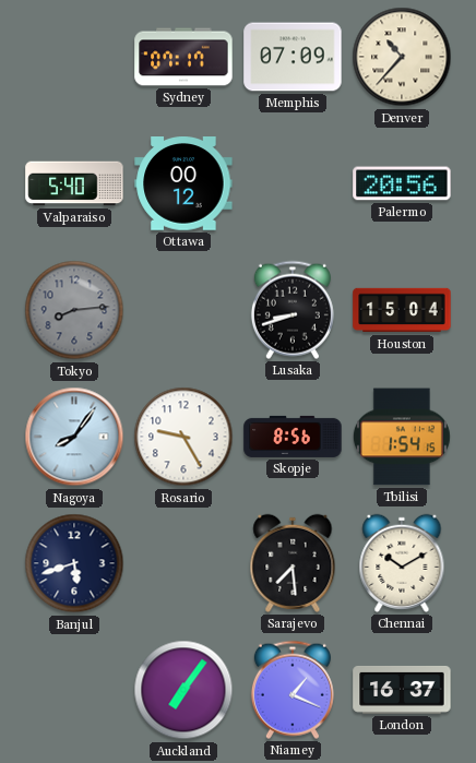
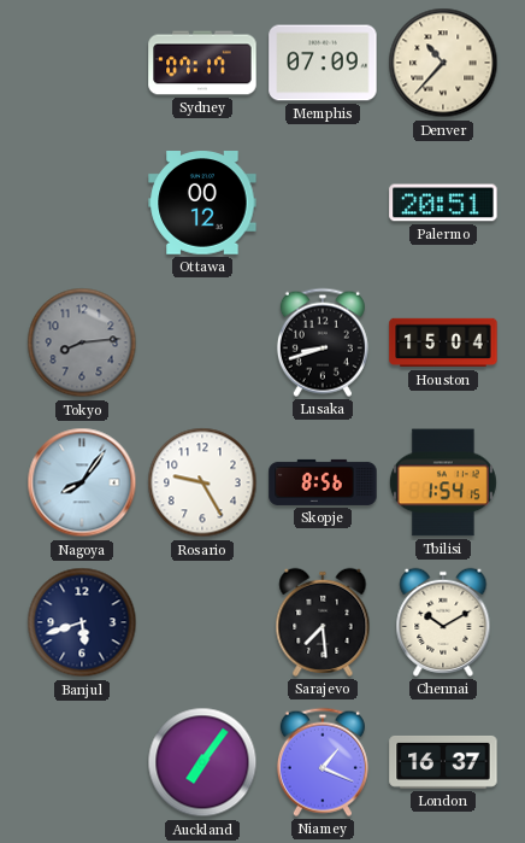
Valparaiso: 5:40 -> none (74, 183)
Palermo: 20:56 -> 20:51 (443, 203)
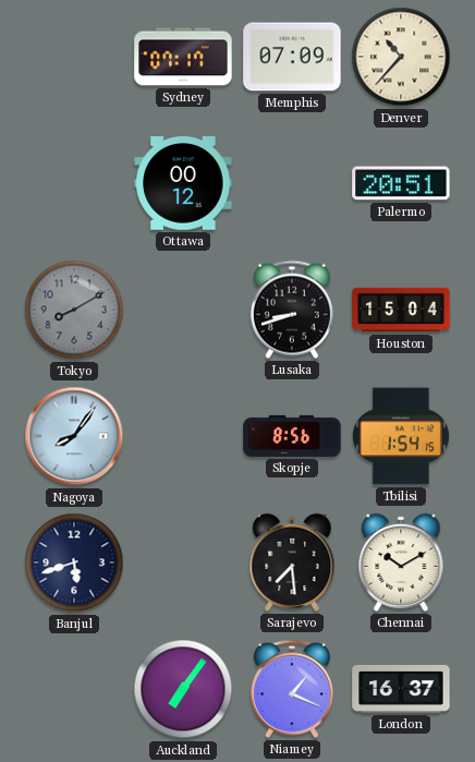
Tokyo: 8:14 -> 8:10 (74, 310)
Rosario: 9:25 -> none (202, 482)
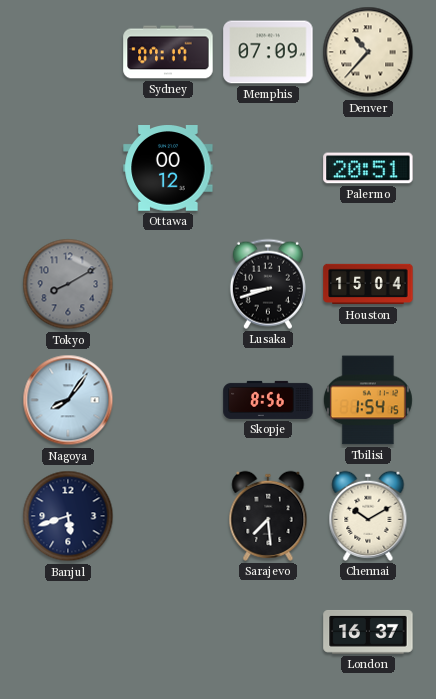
Auckland: 7:06 -> none (183, 689)
Niamey: 1:19 -> none (292, 689)
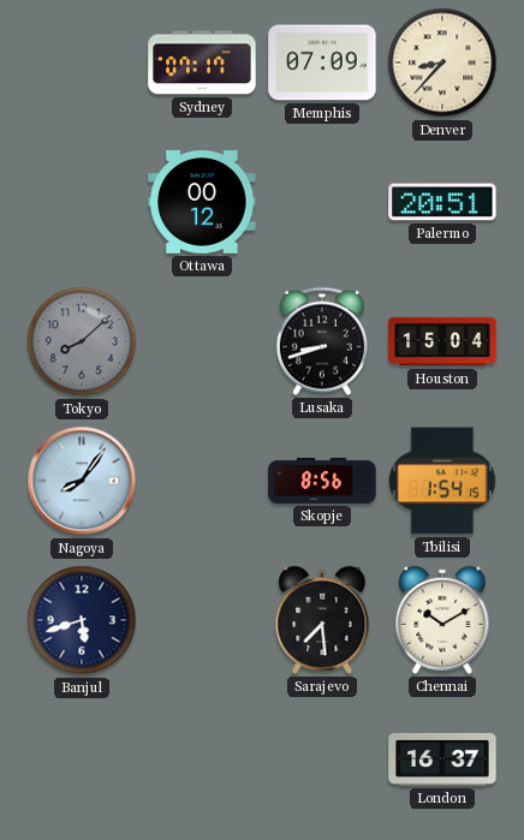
Denver: 10:37 -> 8:37 (442, 62)
Tokyo: 8:10 -> 8:08 (82, 341)
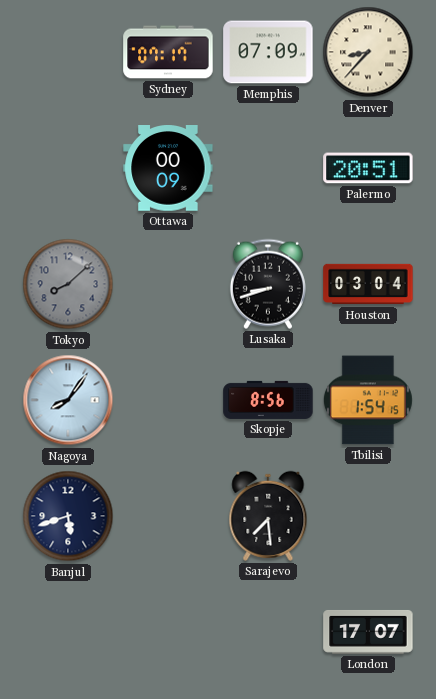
Ottawa: 00:12 -> 00:09 (168, 169)
Houston: 15:04 -> 03:04 (368, 284)
Chennai: 10:10 -> none (442, 620)
London: 16:37 -> 17:07 (368, 632)
